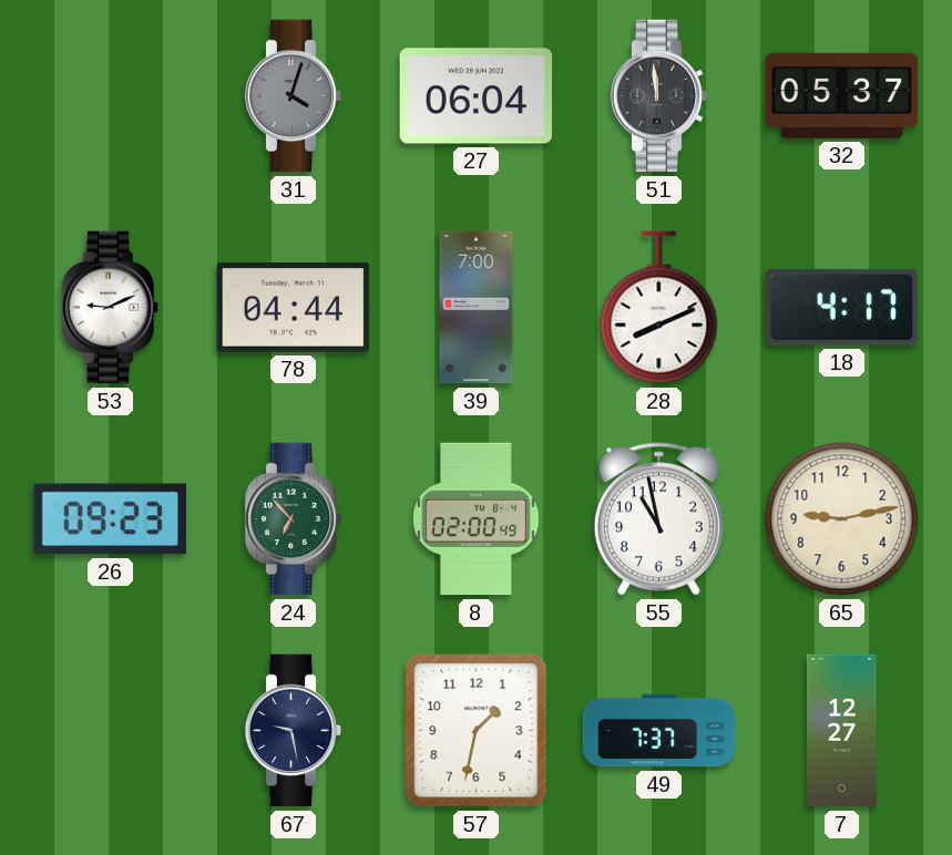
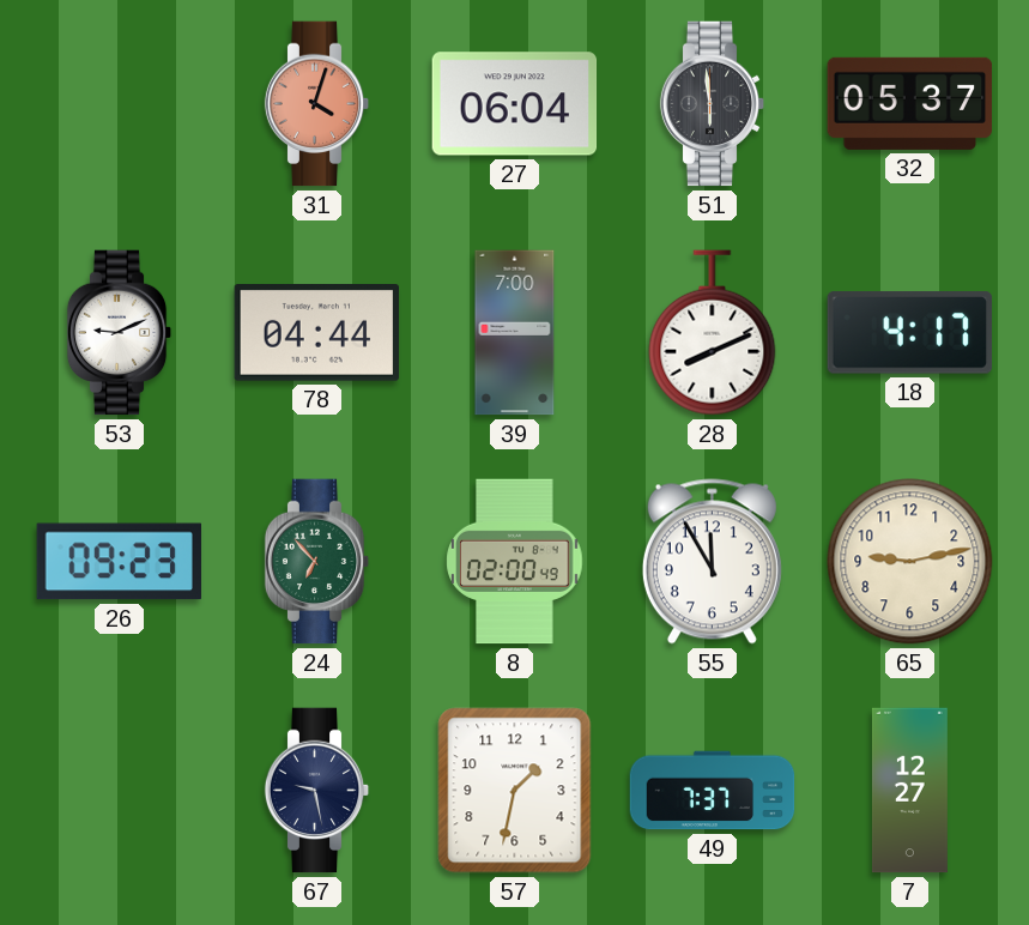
31 dial: grey -> salmon (317, 104)
51: 11:59 -> 5:59 (713, 104)
55: 10:58 -> 11:55 (712, 562)
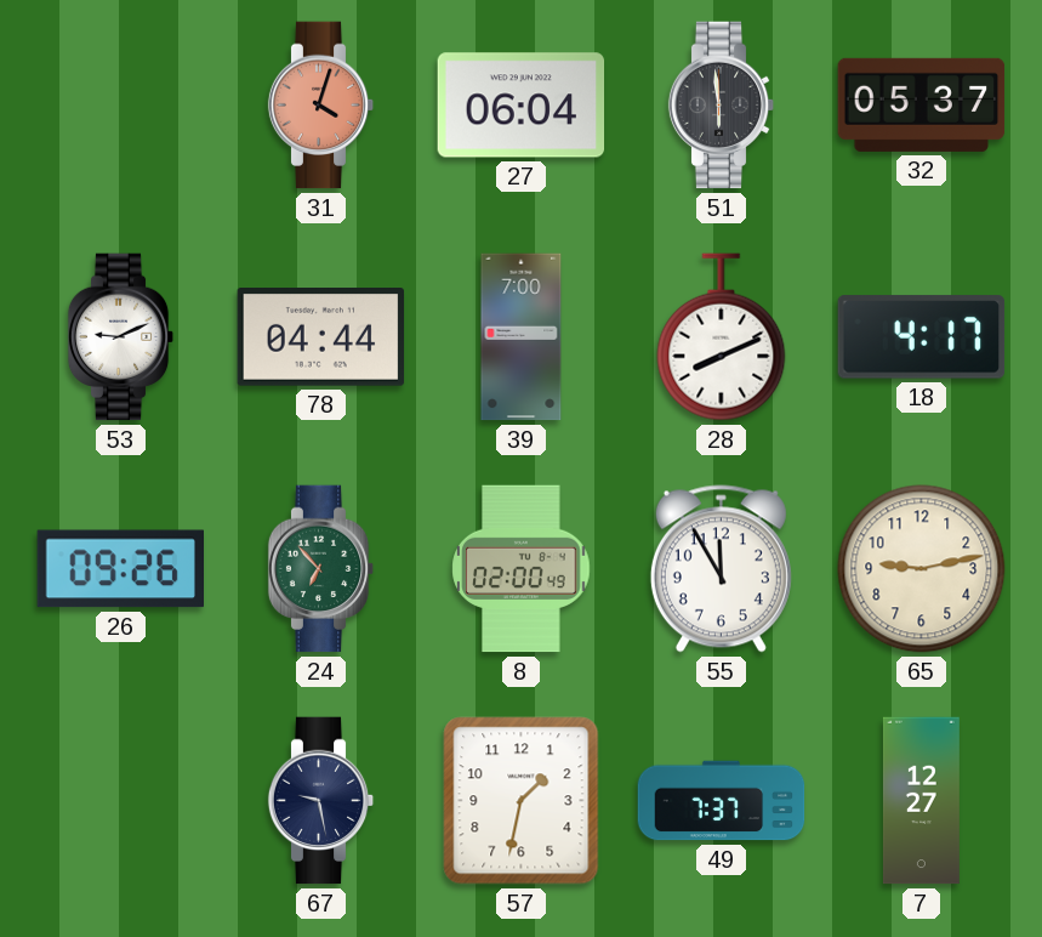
26: 09:23 -> 09:26 (120, 569)
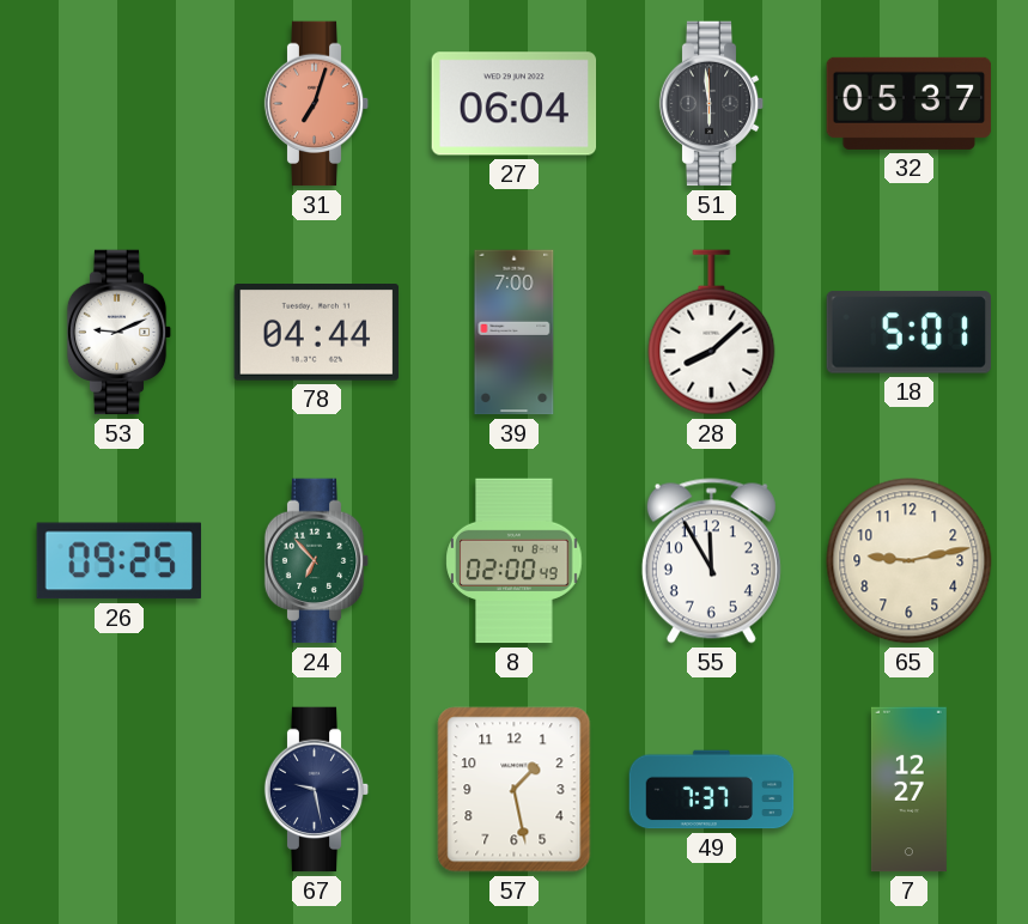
31: 4:03 -> 7:03 (317, 104)
28: 8:11 -> 8:08 (712, 333)
18: 4:17 -> 5:01 (910, 333)
26: 09:26 -> 09:25 (118, 561)
57: 1:32 -> 1:28 (515, 790)
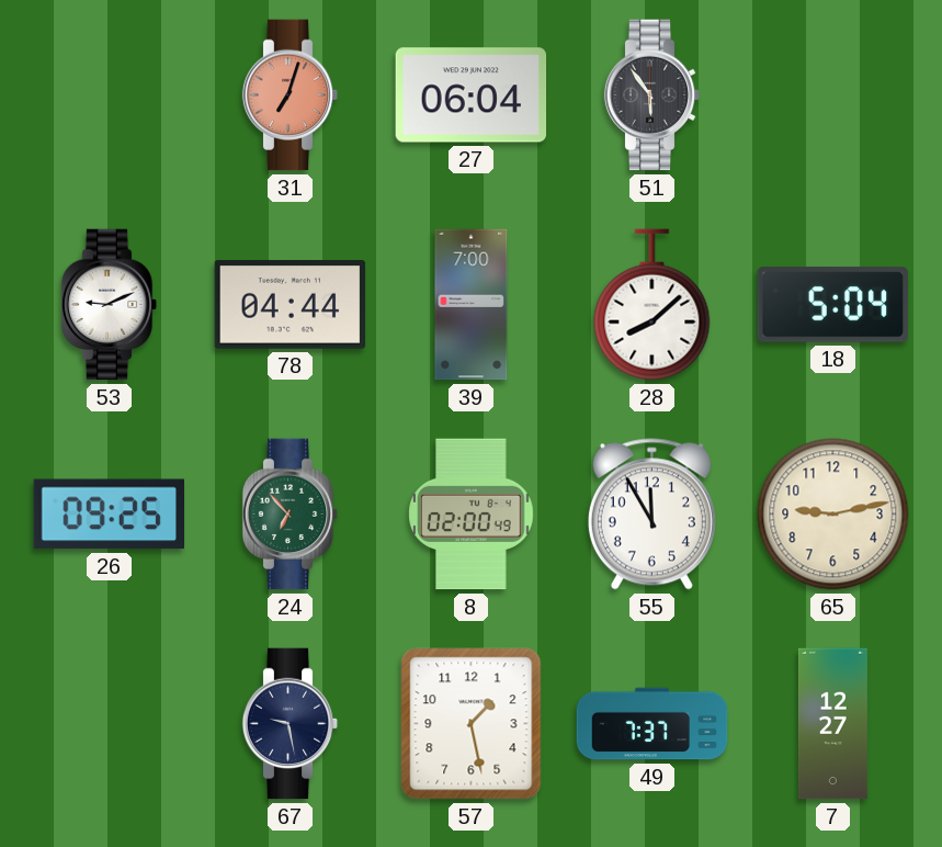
51: 5:59 -> 5:54 (652, 95)
32: 05:37 -> none (910, 103)
18: 5:01 -> 5:04 (833, 305)
